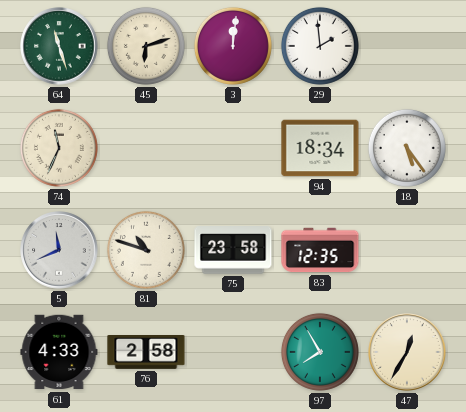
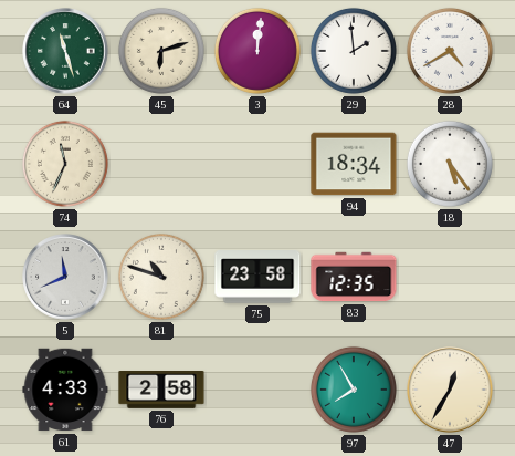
28: none -> 4:40 (450, 51)
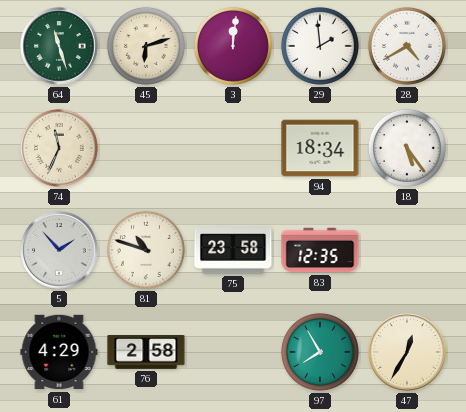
5: 11:41 -> 1:53 (59, 250)
61: 4:33 -> 4:29 (59, 352)
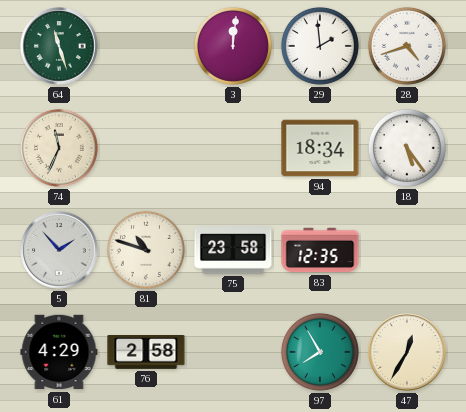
45: 6:12 -> none (146, 46)
28: 4:40 -> 4:42 (407, 46)
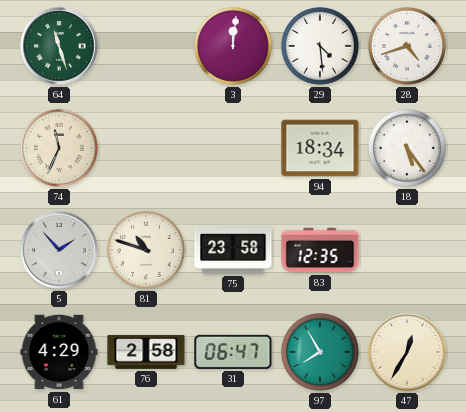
29: 1:59 -> 4:29 (320, 46)
31: none -> 06:47 (233, 352)
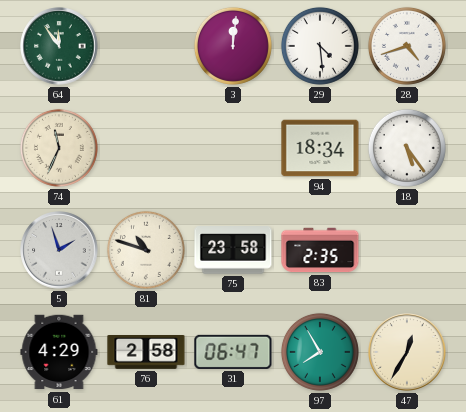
64: 11:27 -> 11:54 (59, 46)
5: 1:53 -> 1:57 (59, 250)
83: 12:35 -> 2:35 (320, 250)
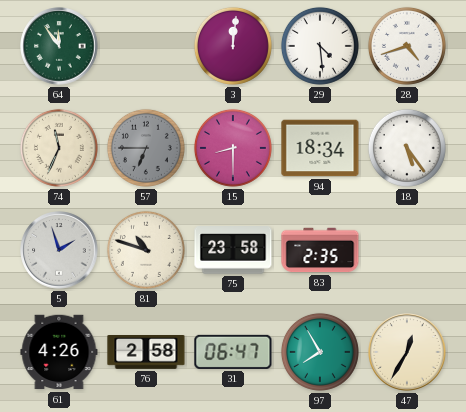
57: none -> 6:45 (146, 148)
15: none -> 8:30 (233, 148)
61: 4:29 -> 4:26 (59, 352)
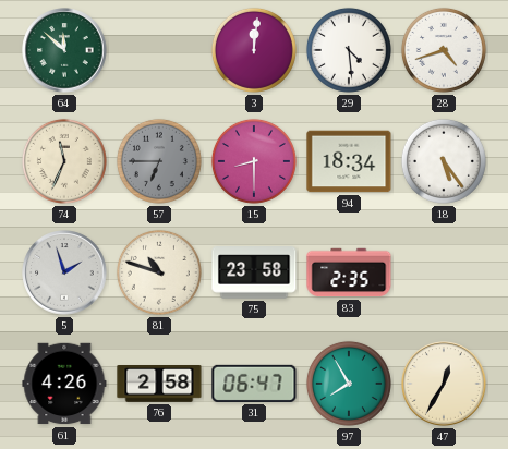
64: 11:54 -> 11:52 (64, 50)
